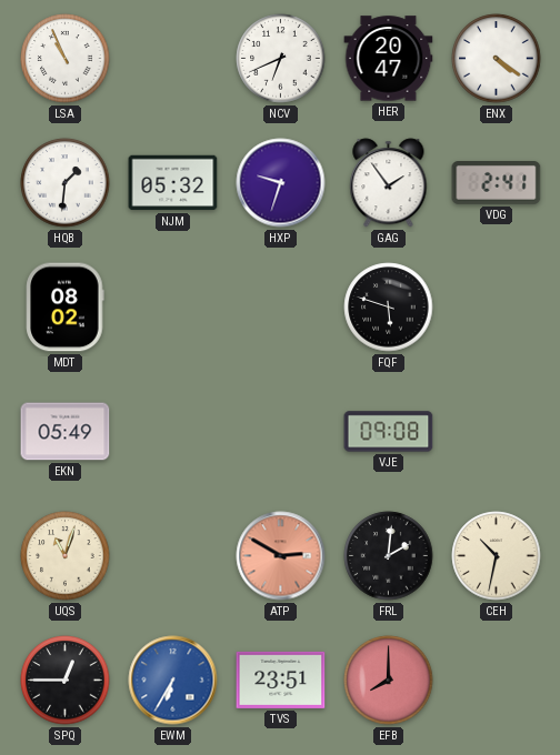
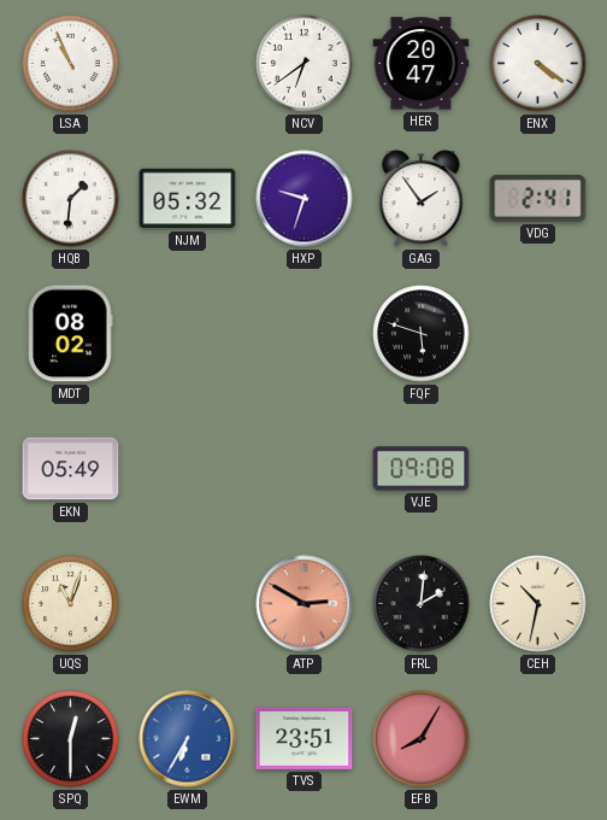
NCV: 6:41 -> 6:39 (305, 64)
SPQ: 12:45 -> 12:30 (71, 739)
EFB: 8:00 -> 8:05 (422, 739)
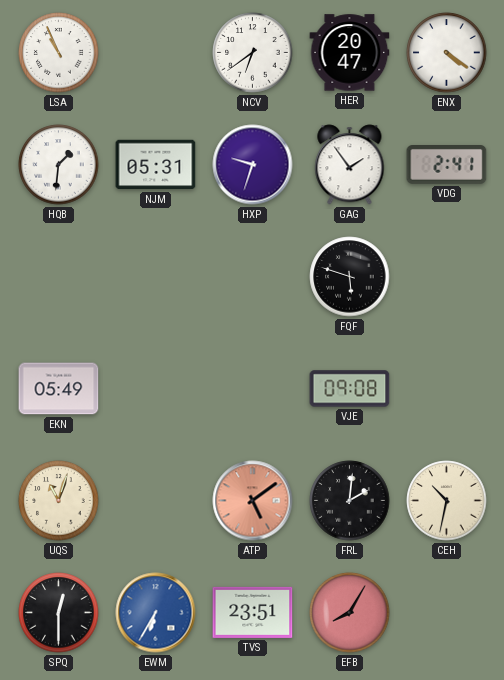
NJM: 05:32 -> 05:31 (156, 165)
MDT: 08:02 -> none (71, 334)
ATP: 2:50 -> 5:09 (253, 501)
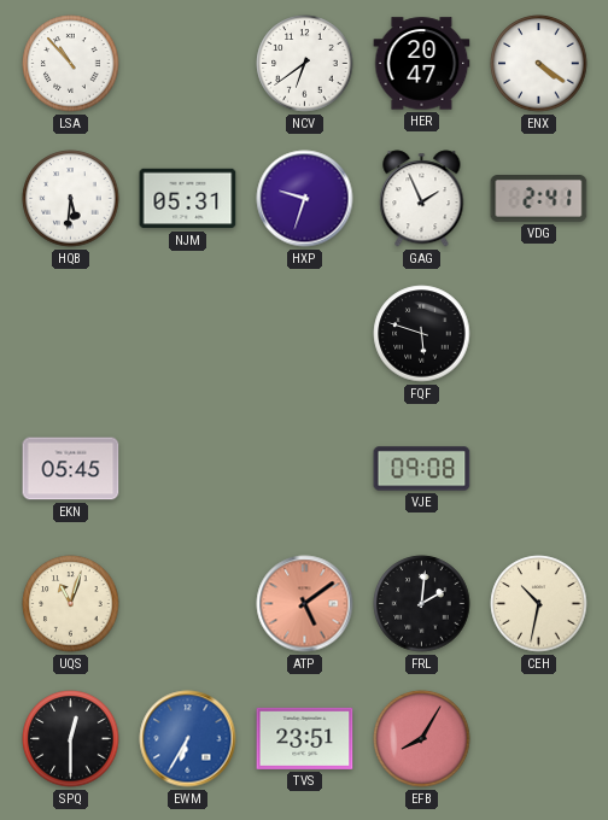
LSA: 10:56 -> 10:53 (71, 64)
HQB: 1:31 -> 5:31 (71, 199)
GAG: 1:54 -> 1:56 (422, 199)
EKN: 05:49 -> 05:45 (71, 469)
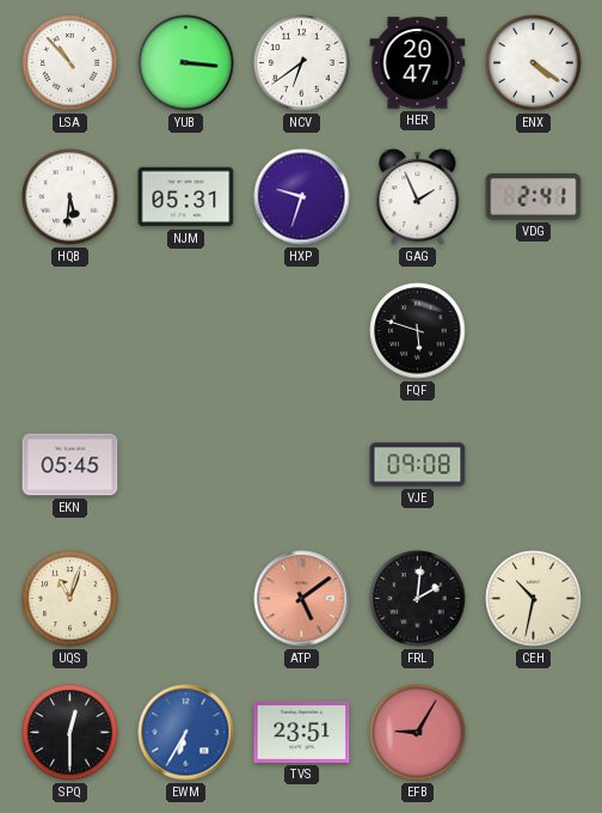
YUB: none -> 3:16 (186, 63)
EFB: 8:05 -> 9:05 (418, 733)
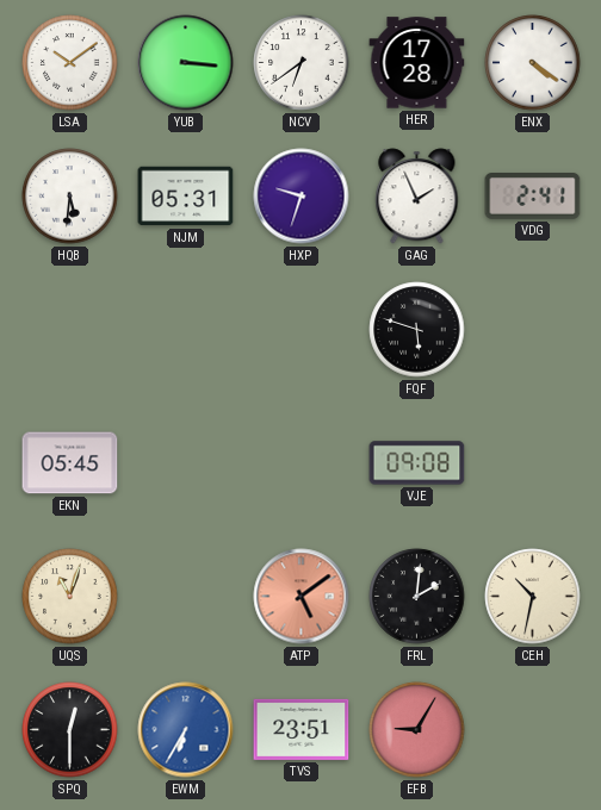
LSA: 10:53 -> 10:09 (70, 63)
HER: 20:47 -> 17:28 (417, 63)
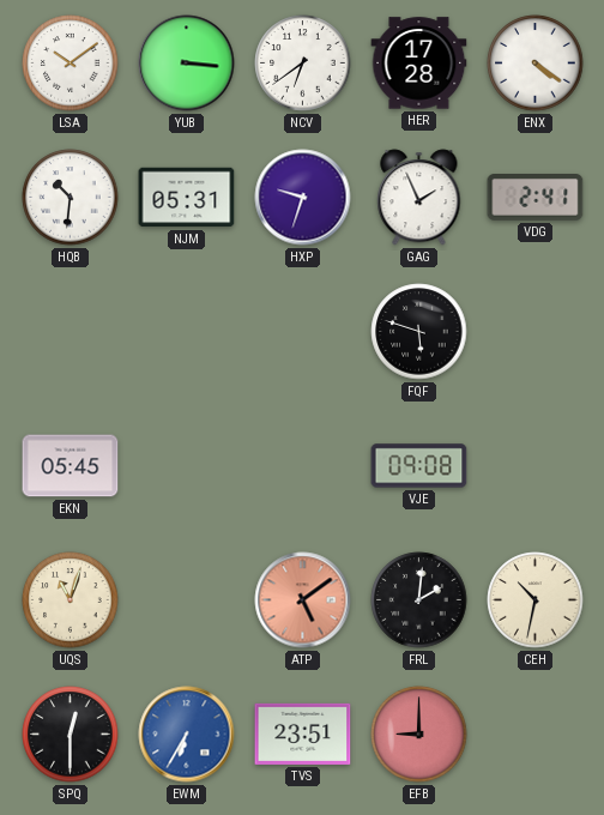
HQB: 5:31 -> 10:31 (71, 198)
EFB: 9:05 -> 9:00 (419, 735)
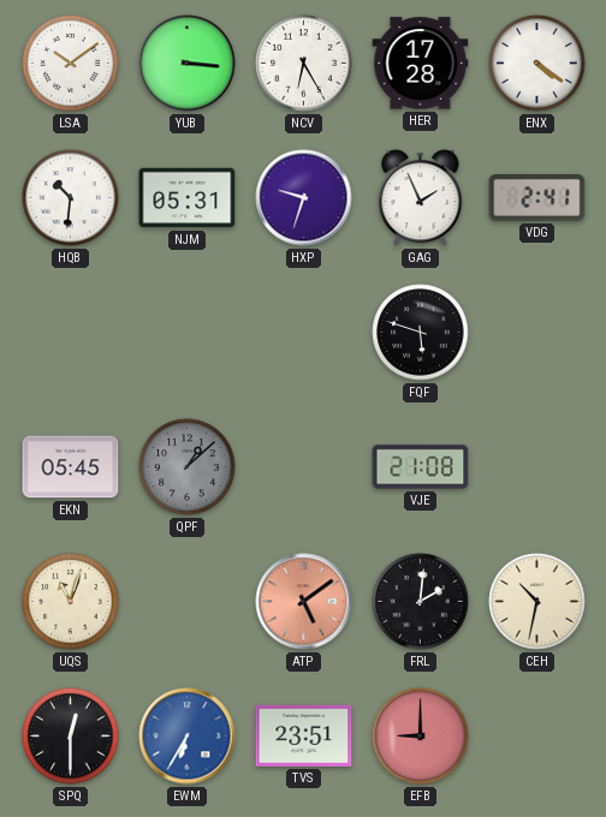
NCV: 6:39 -> 6:25 (304, 64)
QPF: none -> 1:08 (188, 467)
VJE: 09:08 -> 21:08 (421, 467)
